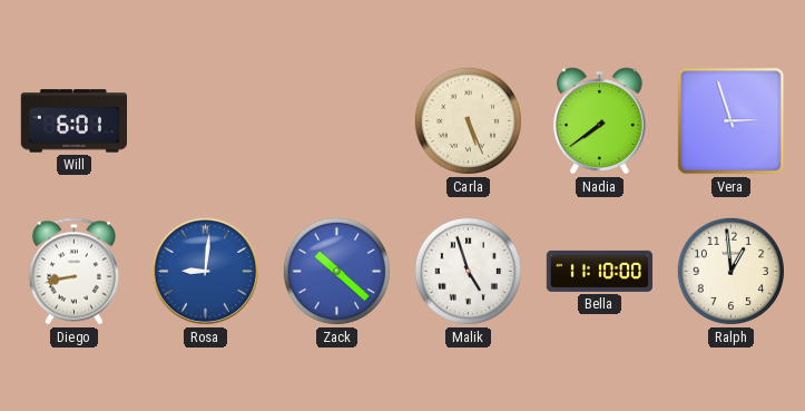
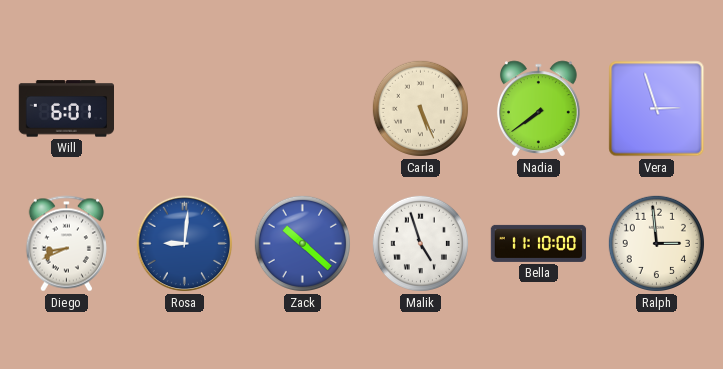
Diego: 8:43 -> 8:41 (66, 244)
Ralph: 12:59 -> 2:59 (656, 243)
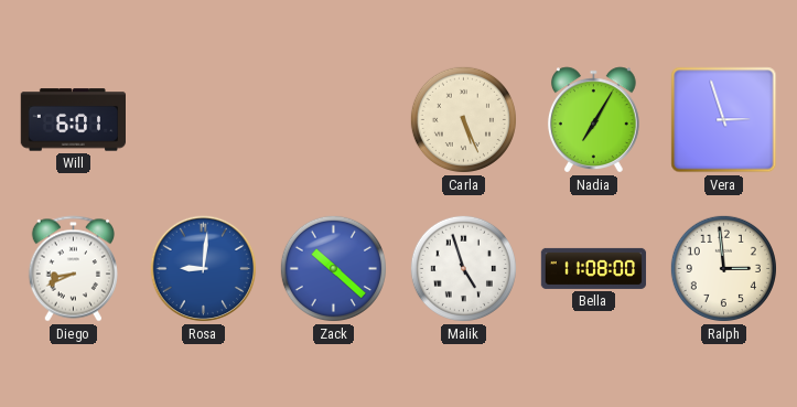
Nadia: 7:39 -> 7:05 (594, 120)
Bella: 11:10 -> 11:08 (594, 268)
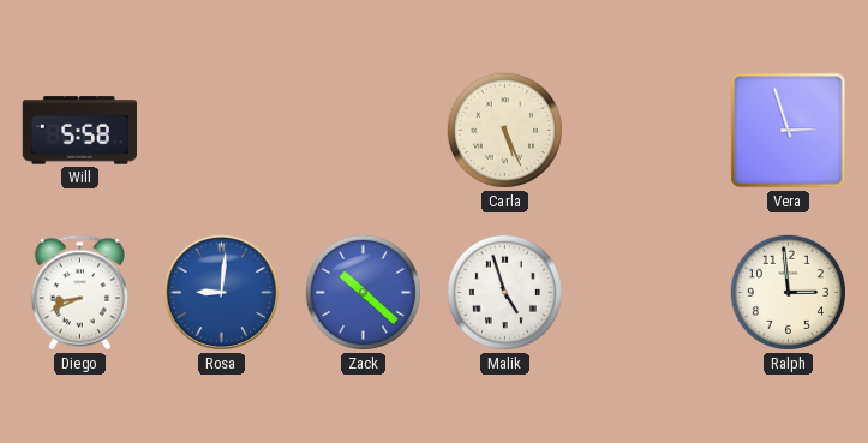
Will: 6:01 -> 5:58 (79, 131)
Nadia: 7:05 -> none (594, 120)
Bella: 11:08 -> none (594, 268)
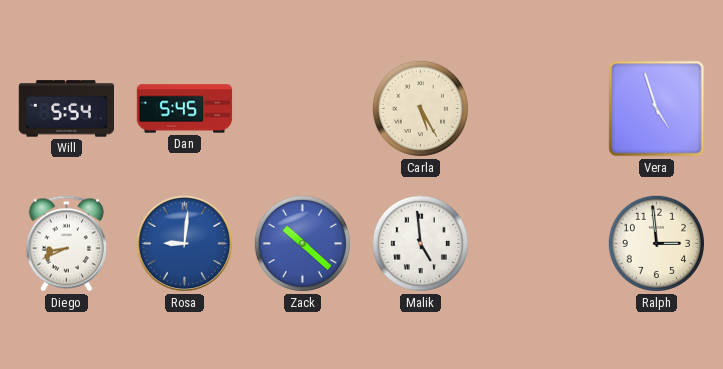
Will: 5:58 -> 5:54 (66, 109)
Dan: none -> 5:45 (185, 109)
Carla: 5:26 -> 5:25 (420, 108)
Vera: 2:57 -> 4:57 (657, 109)
Malik: 4:57 -> 4:59 (420, 243)
